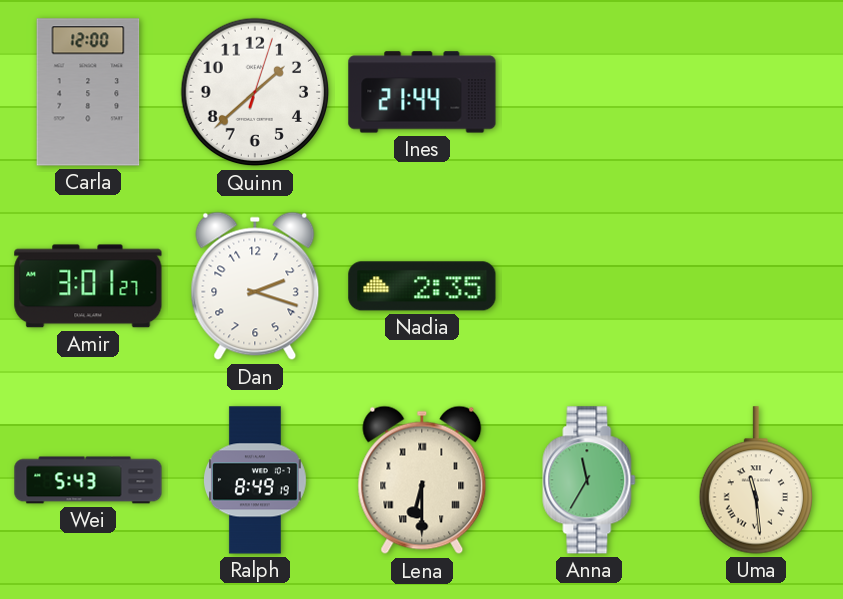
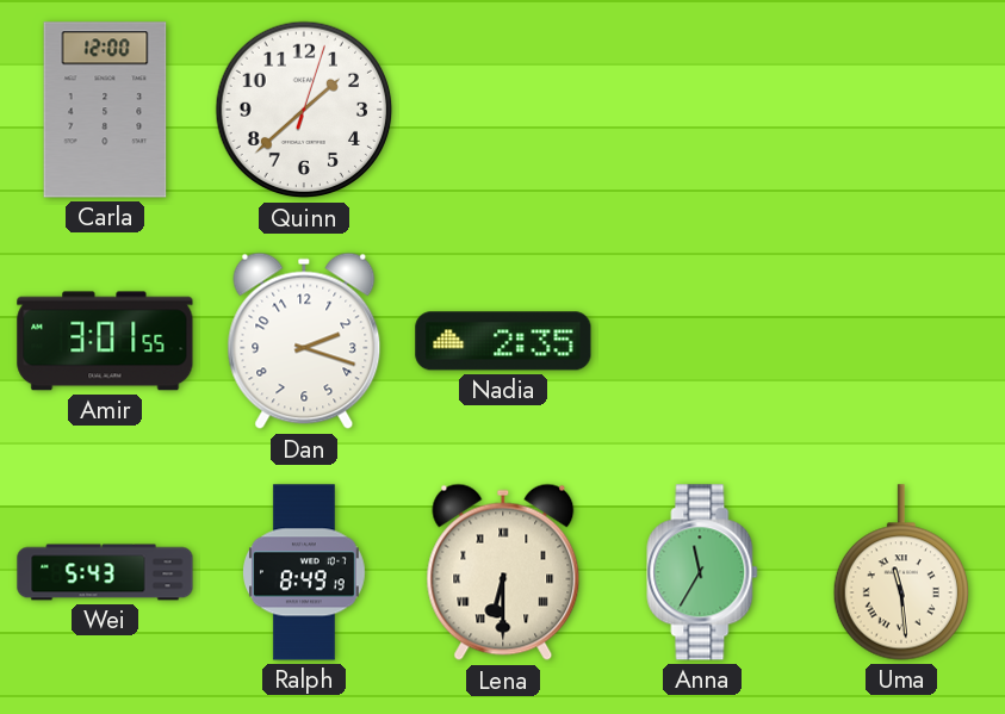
Ines: 21:44 -> none (422, 92)
Amir: 3:01:27 -> 3:01:55 (105, 341)
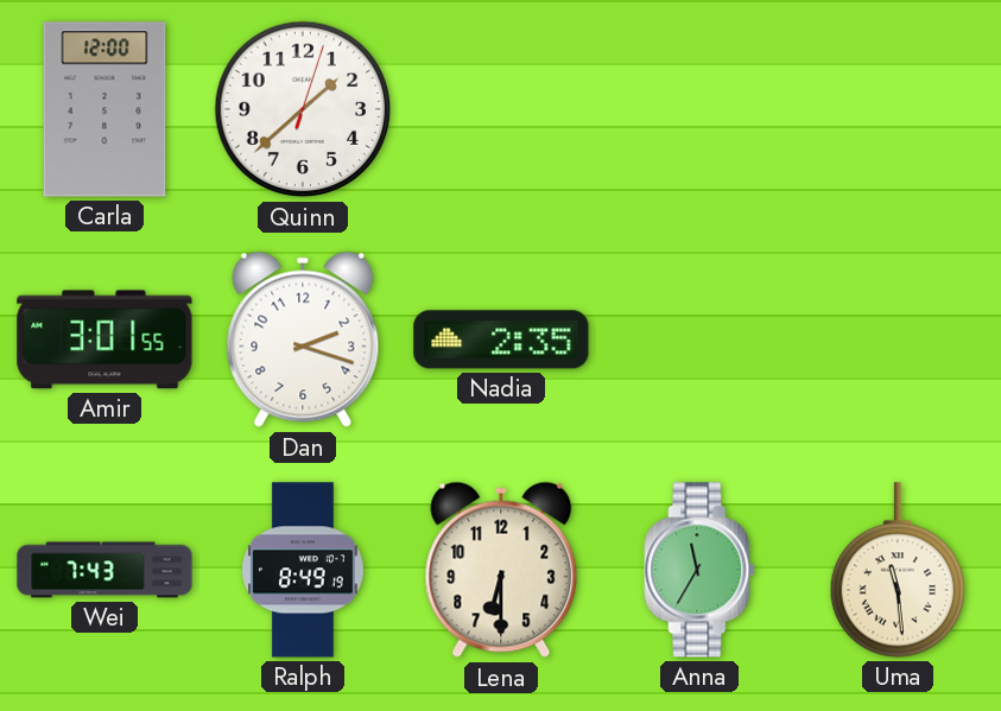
Wei: 5:43 -> 7:43 (104, 570)
Lena numerals: Roman -> Arabic (501, 570)
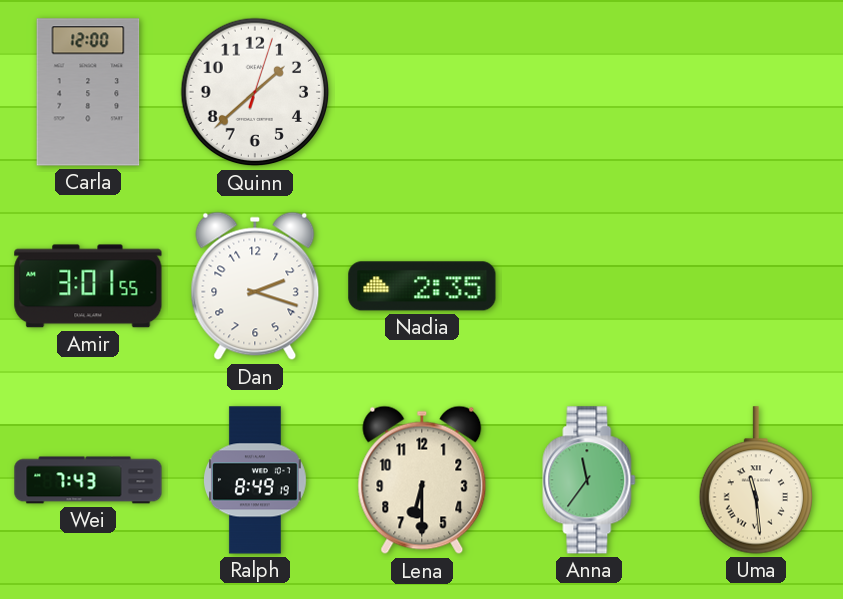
Anna: 11:35 -> 11:36 (589, 480)
